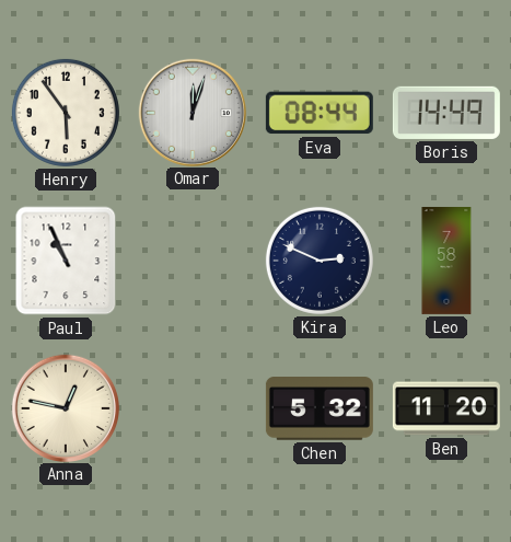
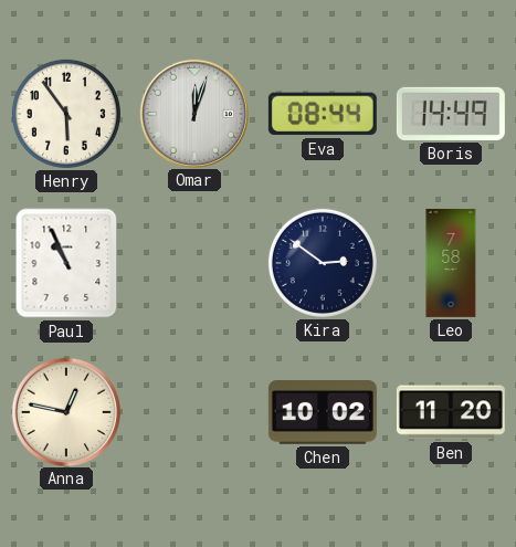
Kira: 2:49 -> 2:51 (323, 263)
Chen: 5:32 -> 10:02 (323, 413)
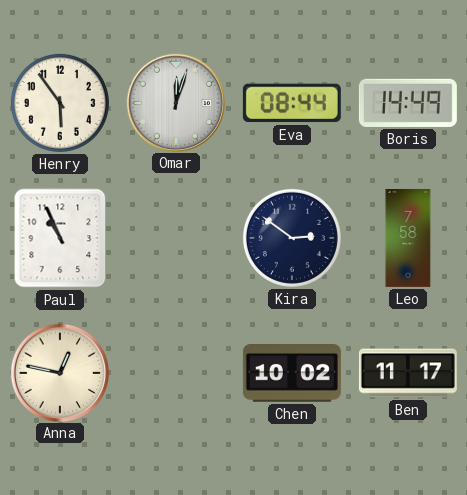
Ben: 11:20 -> 11:17 (408, 373)
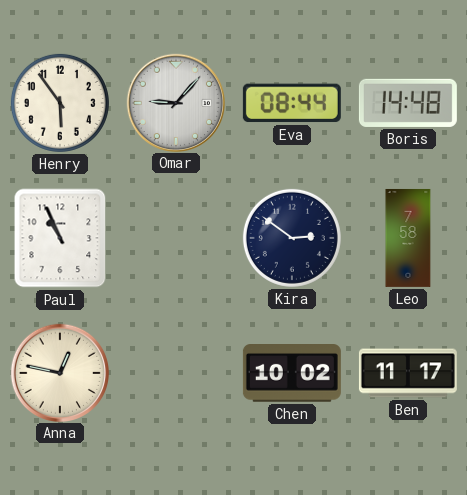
Omar: 12:03 -> 9:07 (175, 102)
Boris: 14:49 -> 14:48 (408, 103)
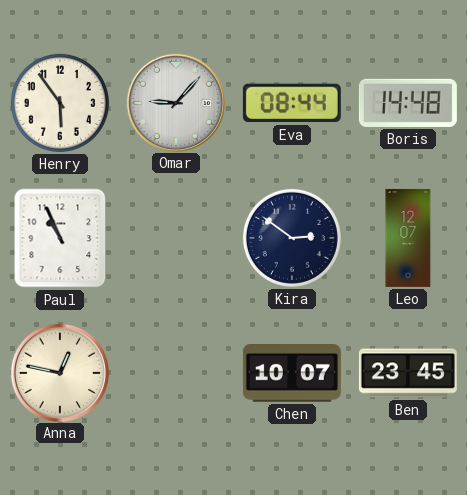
Leo: 7:58 -> 12:07 (408, 238)
Chen: 10:02 -> 10:07 (292, 374)
Ben: 11:17 -> 23:45 (408, 373)
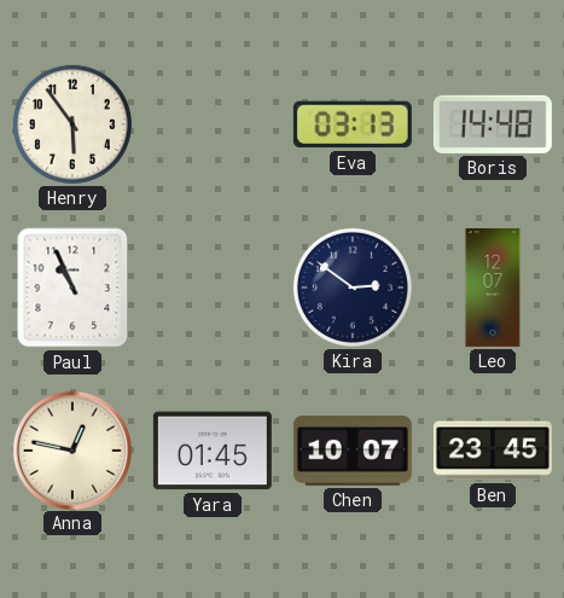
Omar: 9:07 -> none (175, 102)
Eva: 08:44 -> 03:13 (353, 124)
Yara: none -> 01:45 (213, 451)
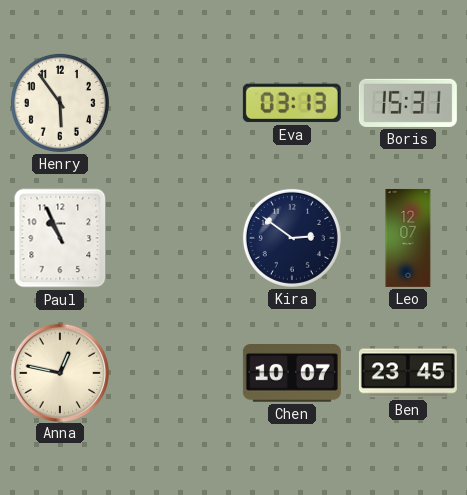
Boris: 14:48 -> 15:31 (408, 103)
Yara: 01:45 -> none (213, 451)
